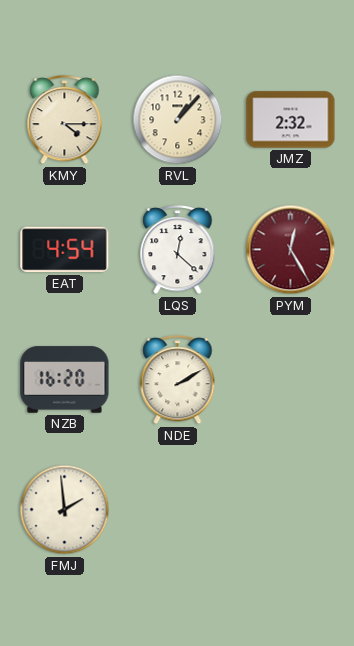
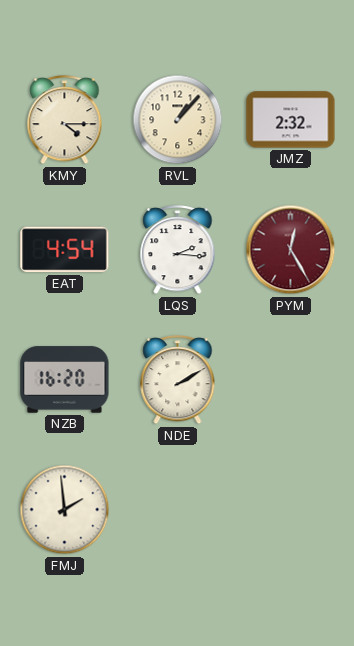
LQS: 12:22 -> 2:16 (178, 250)
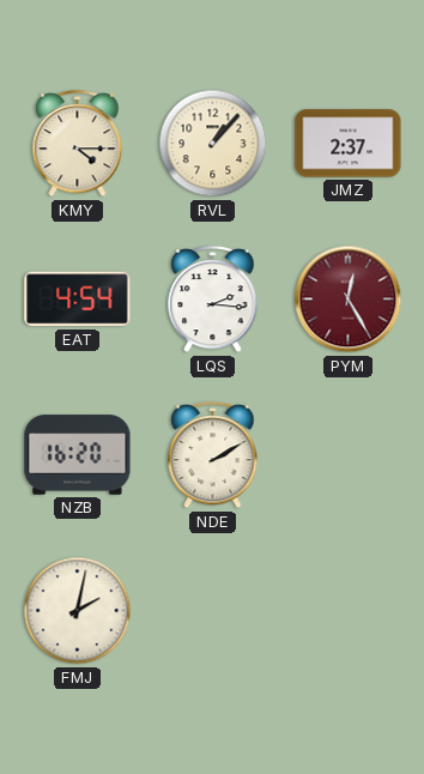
JMZ: 2:32 -> 2:37 (349, 144)
FMJ: 1:59 -> 2:02 (78, 611)
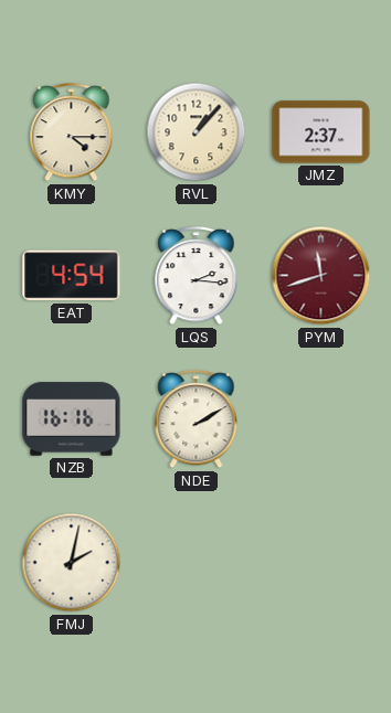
PYM: 12:25 -> 11:42 (321, 276)
NZB: 16:20 -> 16:16 (72, 419)
